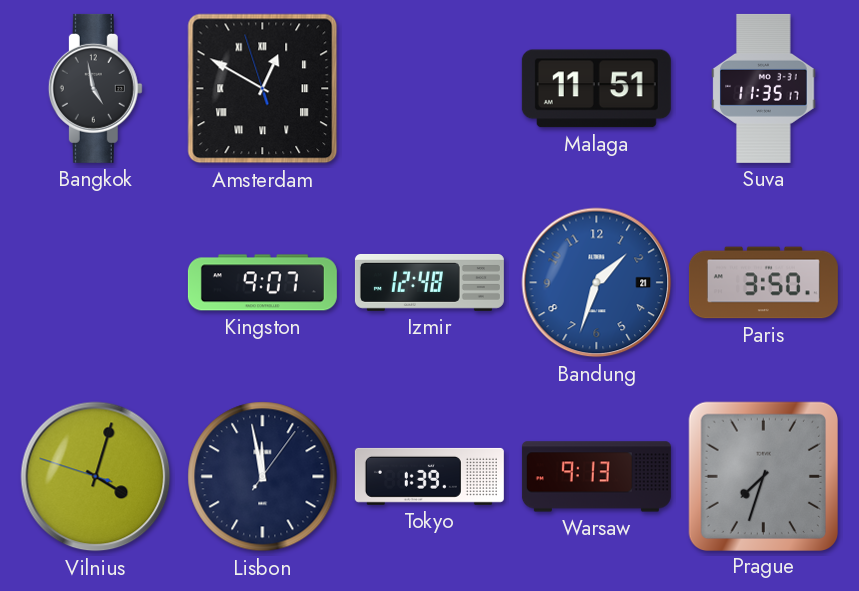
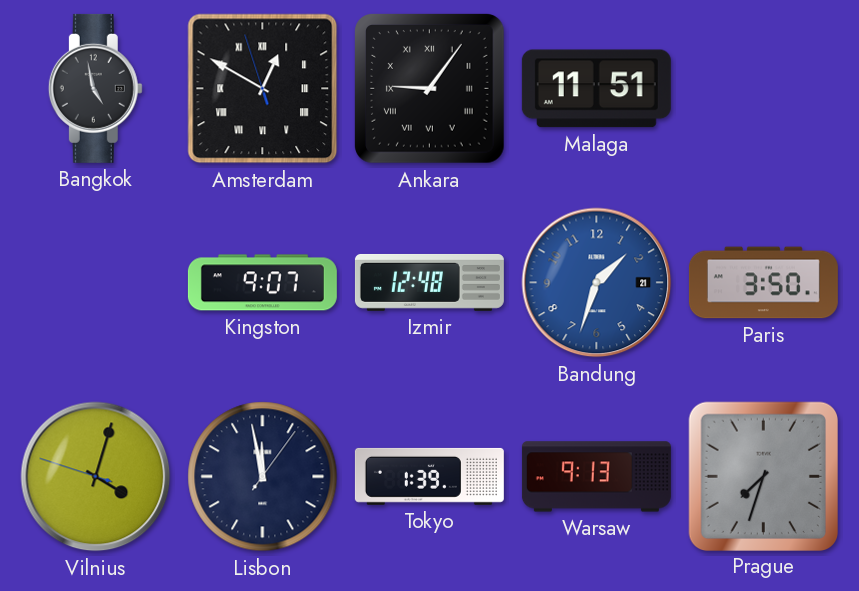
Ankara: none -> 9:06 (430, 89)
Suva: 11:35 -> none (764, 88)
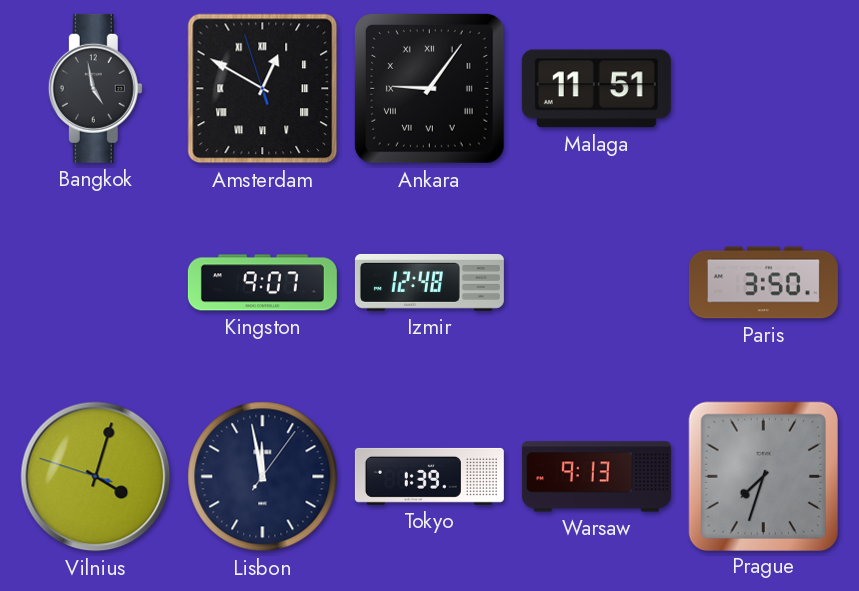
Bandung: 1:33 -> none (597, 283)
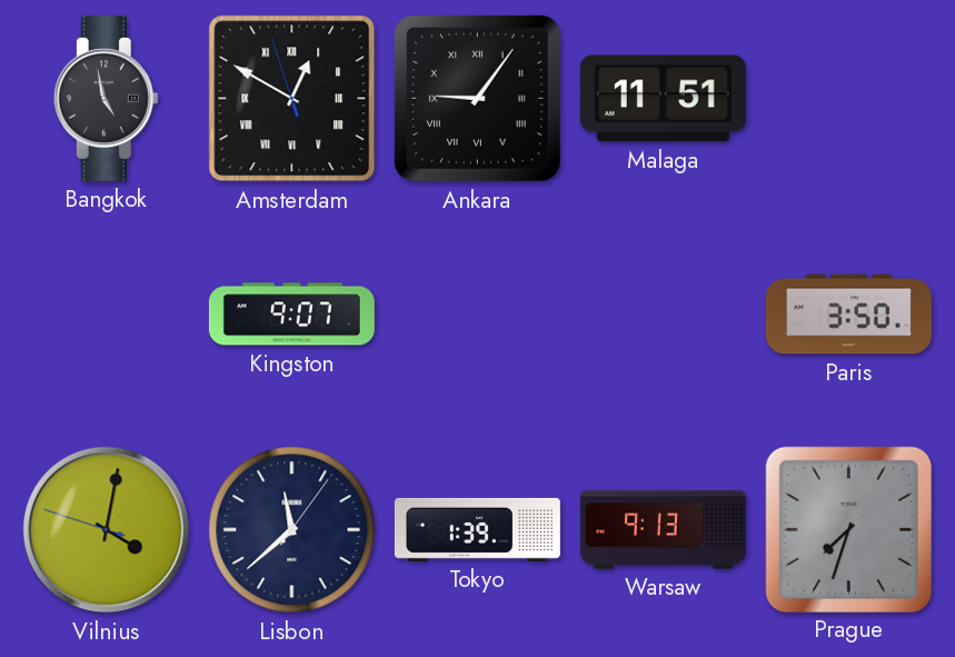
Izmir: 12:48 -> none (429, 282)
Vilnius: 4:02 -> 4:01 (107, 530)
Lisbon: 11:58 -> 11:38 (292, 530)
